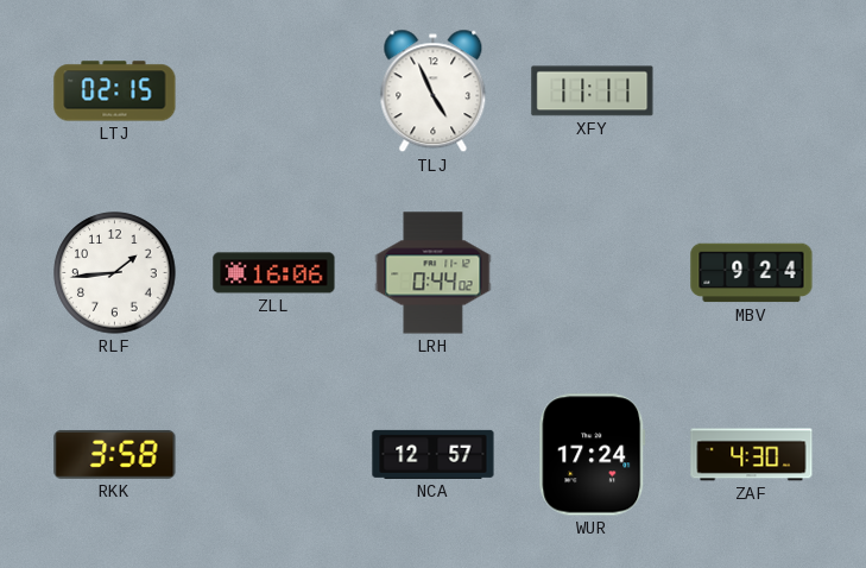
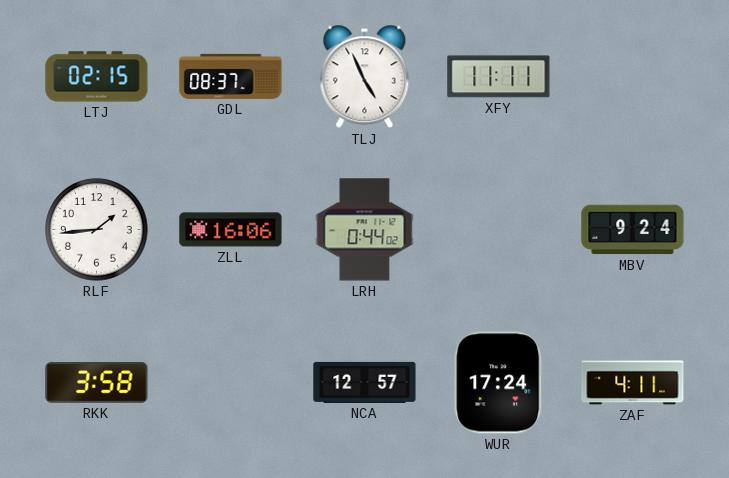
GDL: none -> 08:37 (231, 76)
ZAF: 4:30 -> 4:11 (633, 383)
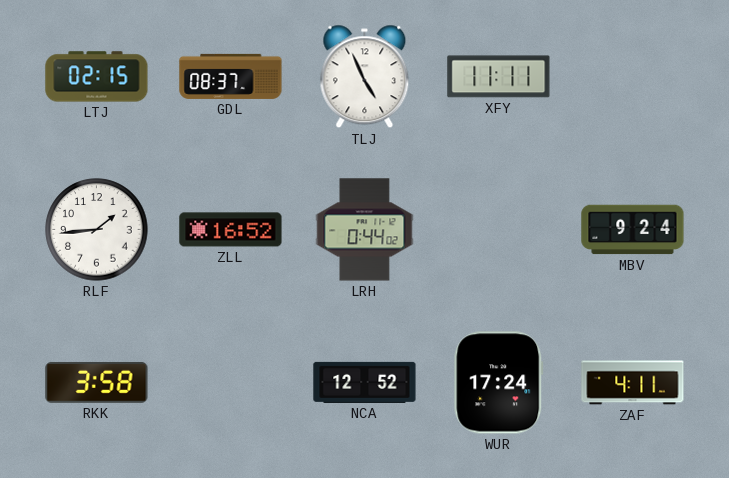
ZLL: 16:06 -> 16:52 (231, 230)
NCA: 12:57 -> 12:52 (365, 382)
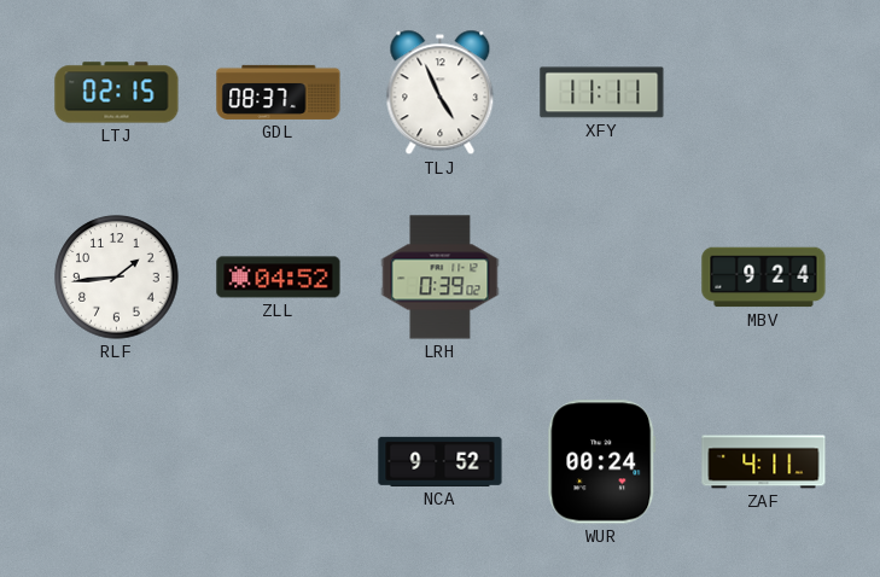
ZLL: 16:52 -> 04:52 (279, 278)
LRH: 0:44 -> 0:39 (441, 278)
RKK: 3:58 -> none (97, 382)
NCA: 12:52 -> 9:52 (441, 461)
WUR: 17:24 -> 00:24 (602, 462)
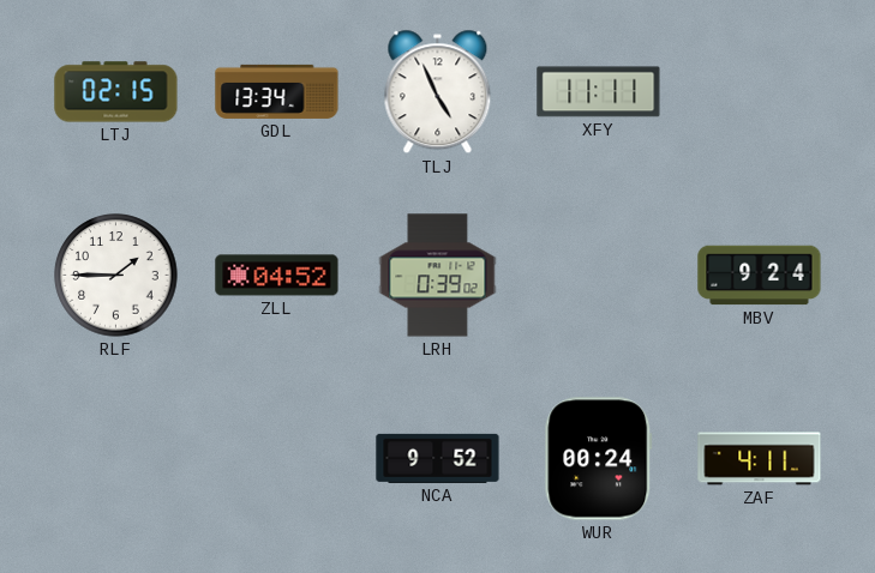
GDL: 08:37 -> 13:34 (277, 91)
RLF: 1:44 -> 1:45 (116, 276)
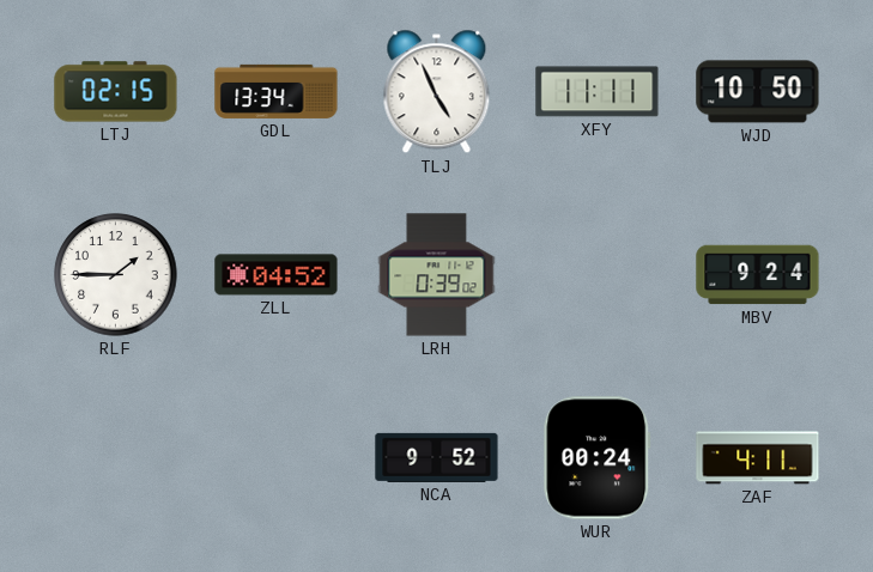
WJD: none -> 10:50 (758, 92)
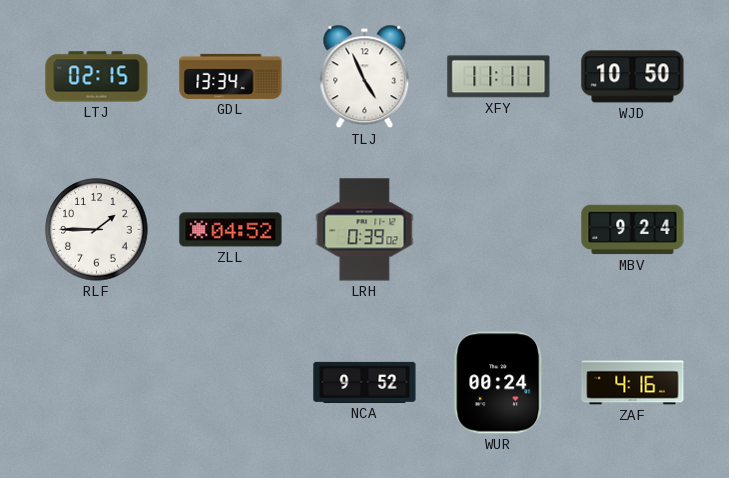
ZAF: 4:11 -> 4:16 (633, 383)
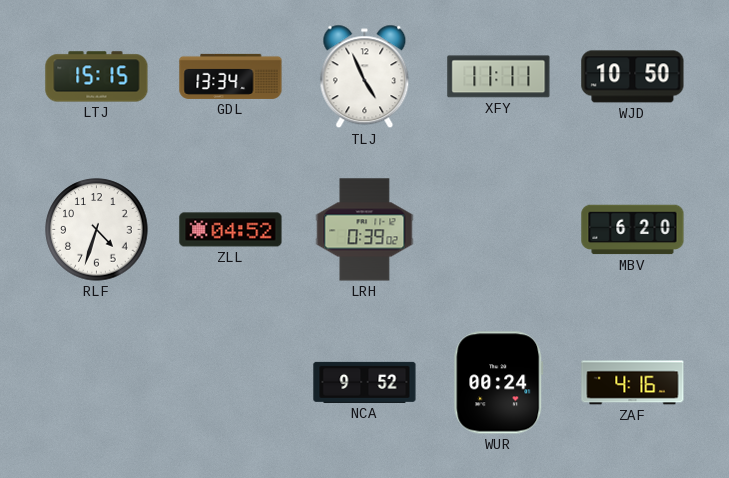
LTJ: 02:15 -> 15:15 (97, 77)
RLF: 1:45 -> 4:33 (97, 230)
MBV: 9:24 -> 6:20 (633, 230)
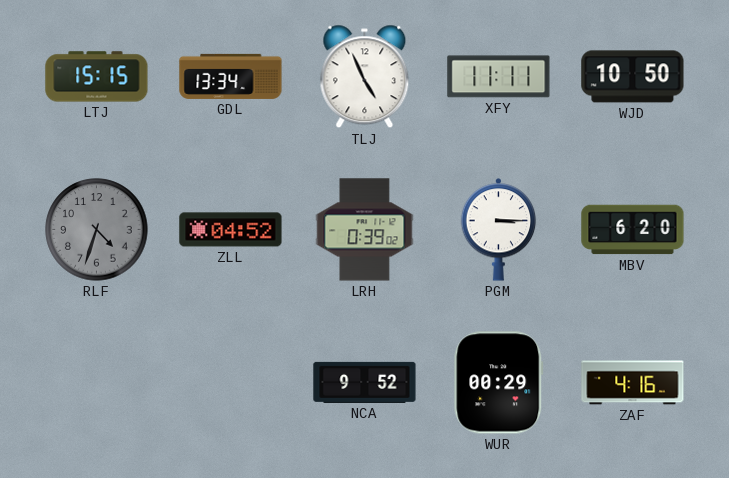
RLF dial: white -> grey (97, 230)
PGM: none -> 3:15 (499, 230)
WUR: 00:24 -> 00:29 (499, 383)
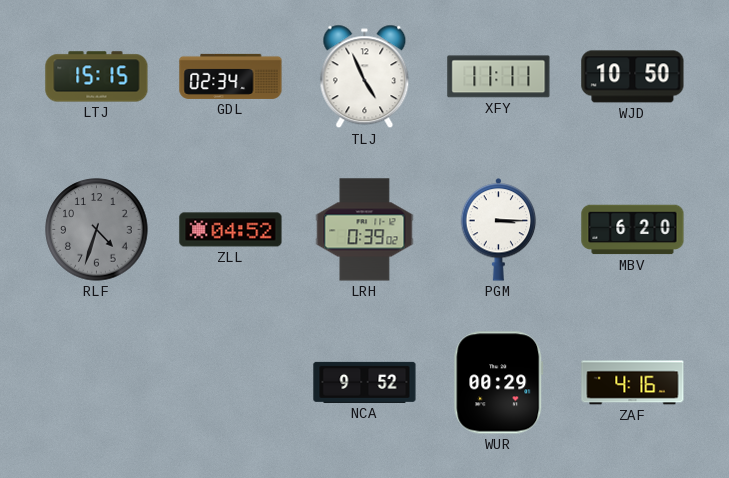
GDL: 13:34 -> 02:34 (231, 76)
